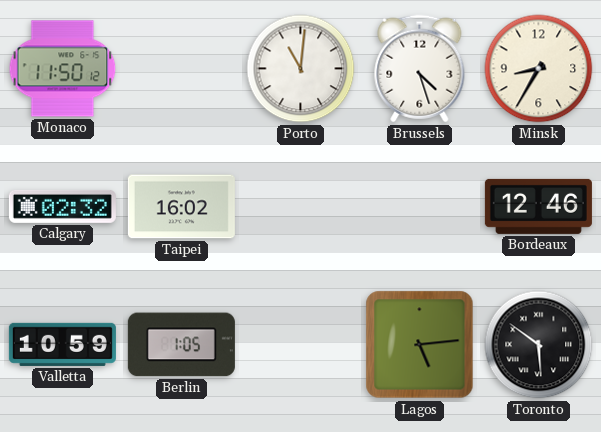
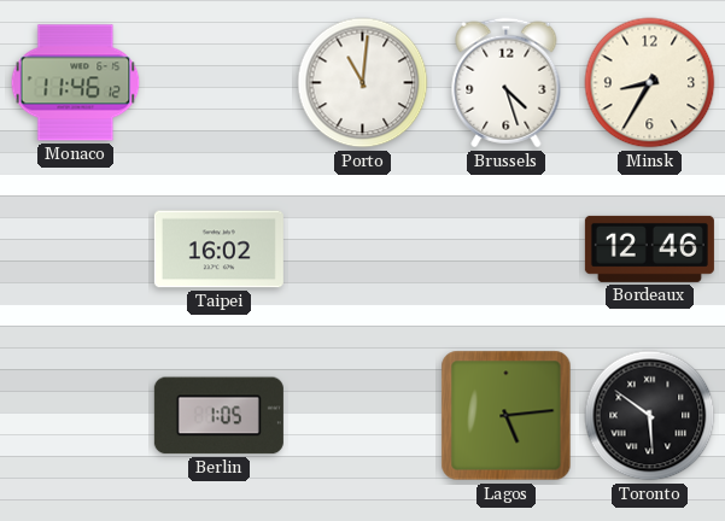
Monaco: 11:50 -> 11:46 (76, 83)
Calgary: 02:32 -> none (62, 206)
Valletta: 10:59 -> none (62, 344)
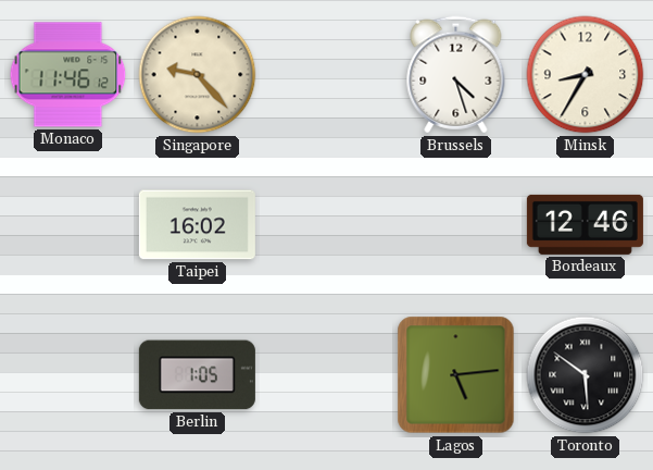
Singapore: none -> 9:23 (198, 75)
Porto: 11:01 -> none (363, 83)
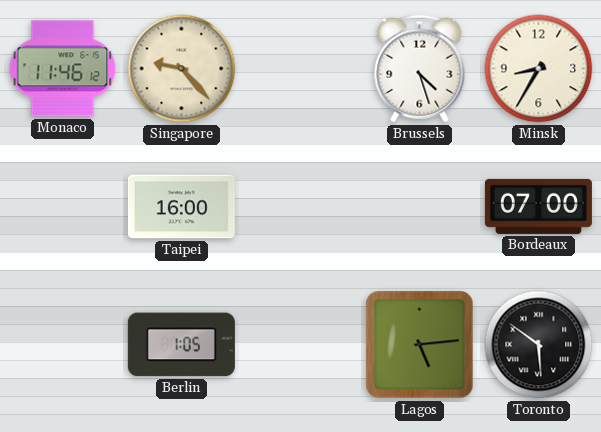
Taipei: 16:02 -> 16:00 (181, 207)
Bordeaux: 12:46 -> 07:00 (538, 206)
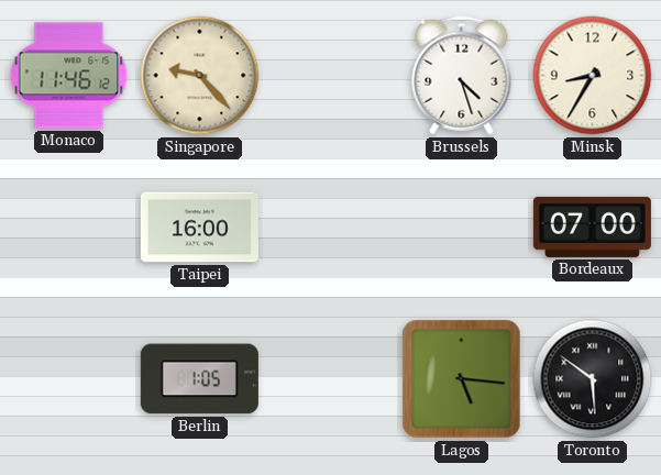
Lagos: 5:14 -> 5:16 (462, 379)
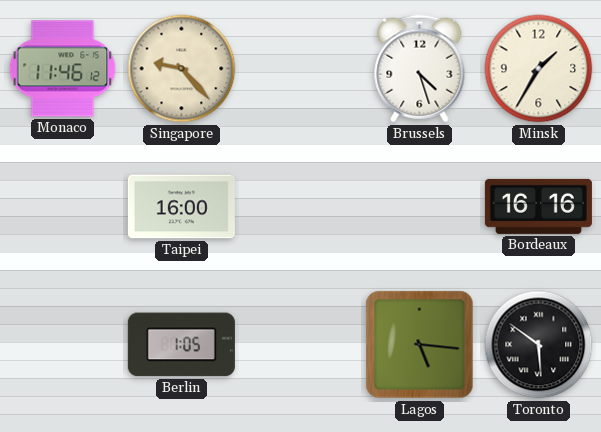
Minsk: 8:35 -> 1:35 (539, 69)
Bordeaux: 07:00 -> 16:16 (538, 206)
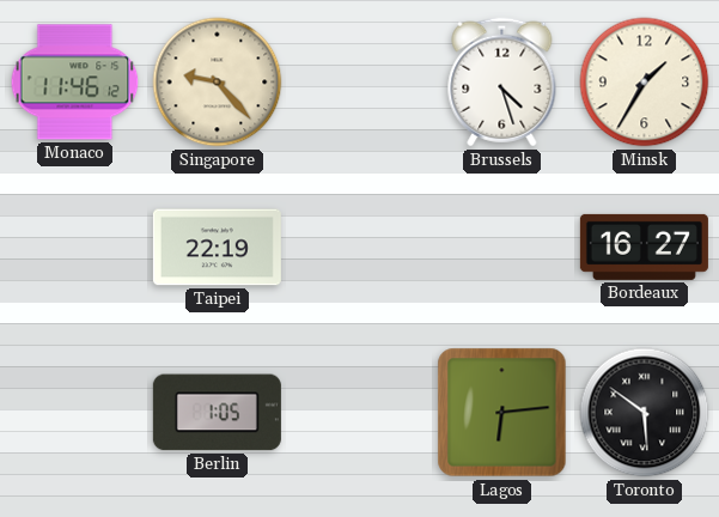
Taipei: 16:00 -> 22:19 (217, 248)
Bordeaux: 16:16 -> 16:27 (644, 247)
Lagos: 5:16 -> 6:14 (502, 413)
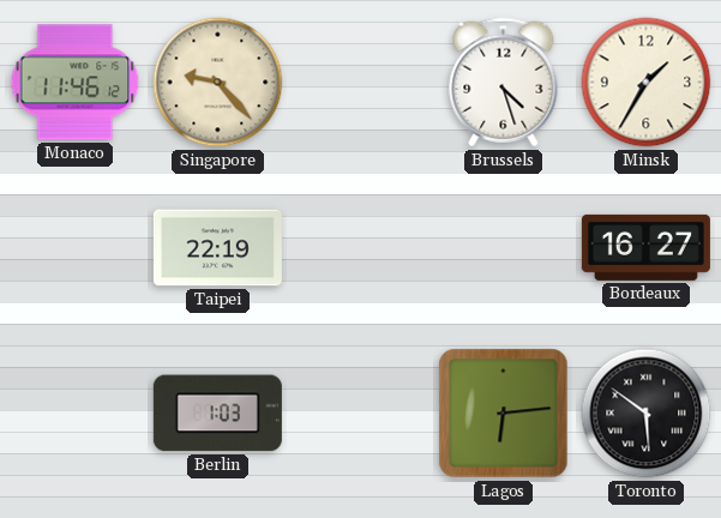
Berlin: 1:05 -> 1:03 (217, 414)
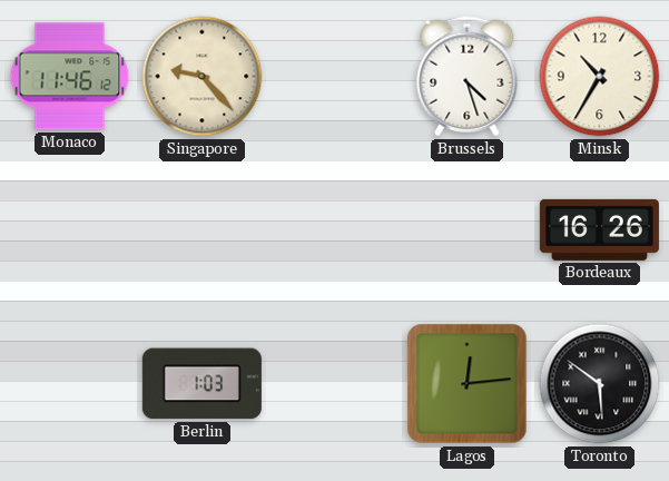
Minsk: 1:35 -> 10:35 (600, 77)
Taipei: 22:19 -> none (217, 248)
Bordeaux: 16:27 -> 16:26 (599, 229)
Lagos: 6:14 -> 12:14 (468, 384)
